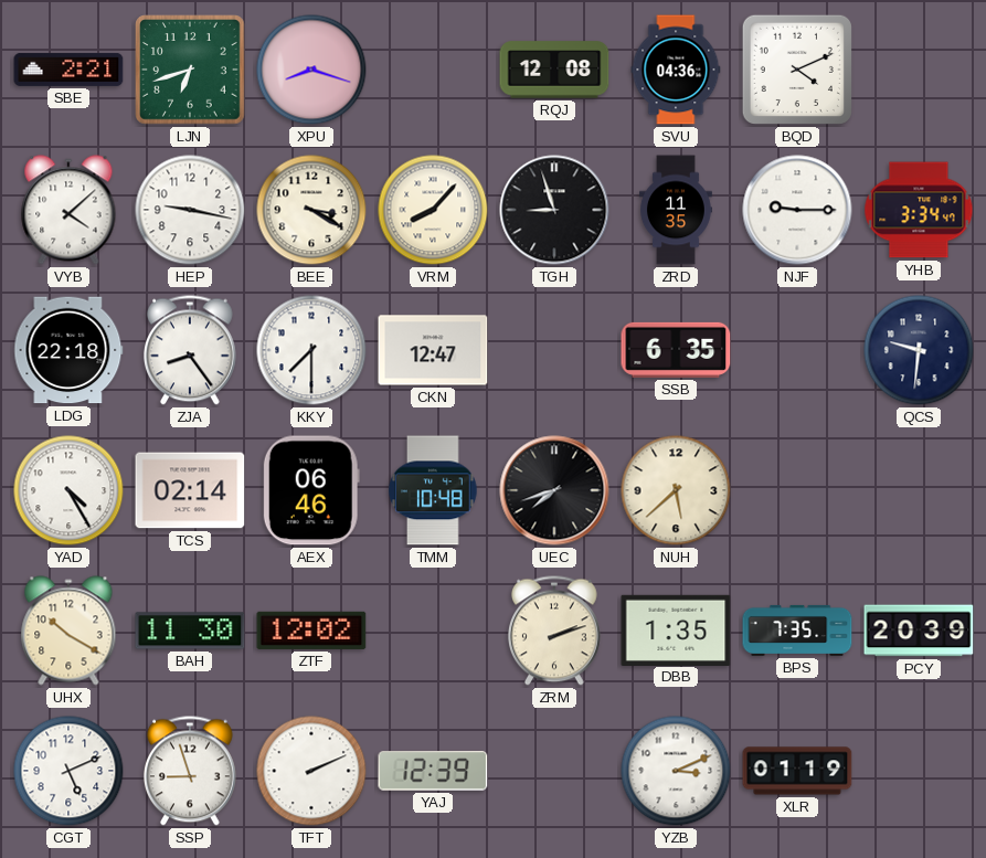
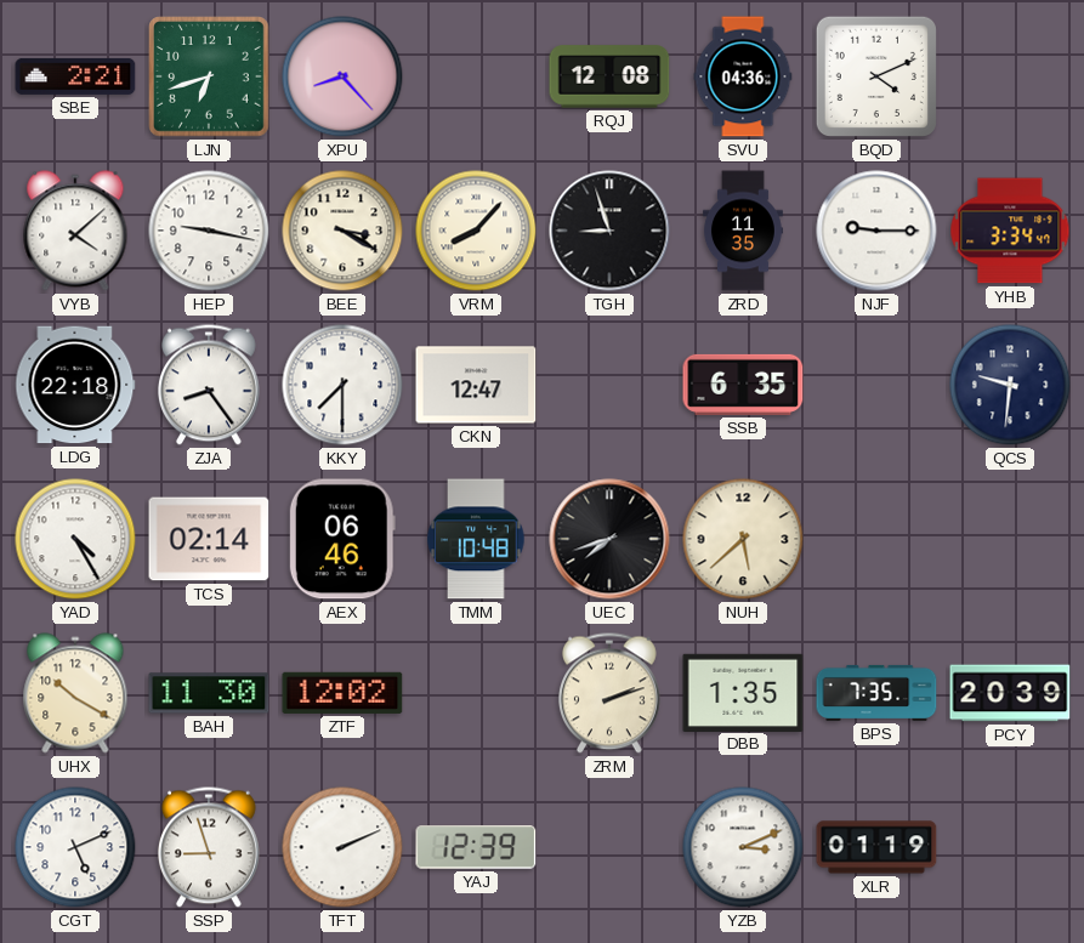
XPU: 8:18 -> 8:23 (342, 76)
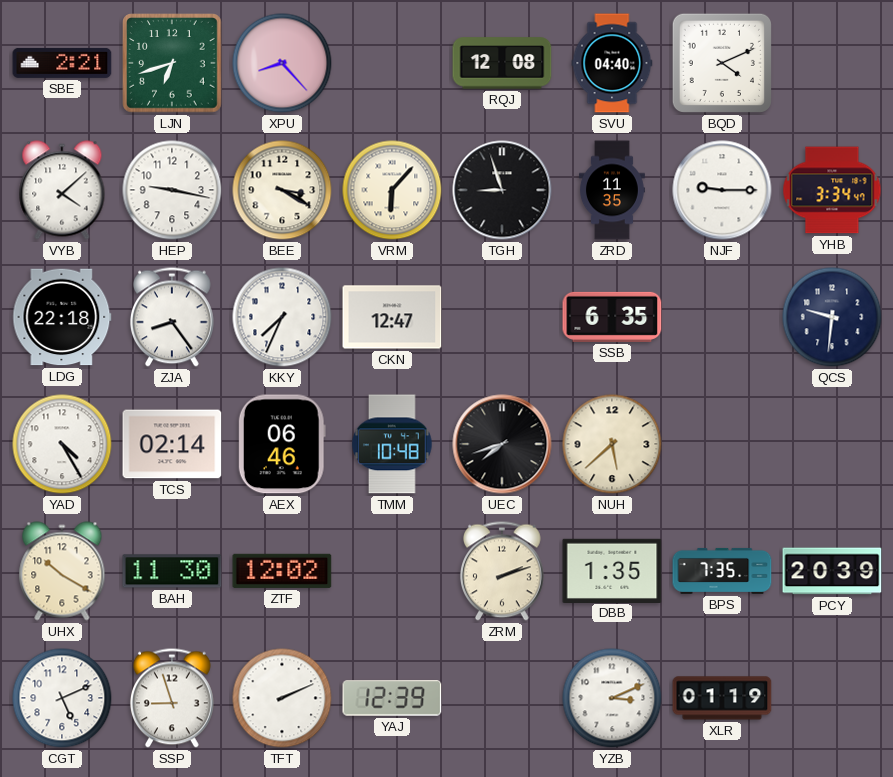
SVU: 04:36 -> 04:40 (612, 63)
VRM: 8:07 -> 6:07 (392, 190)
KKY: 7:30 -> 7:34 (282, 317)
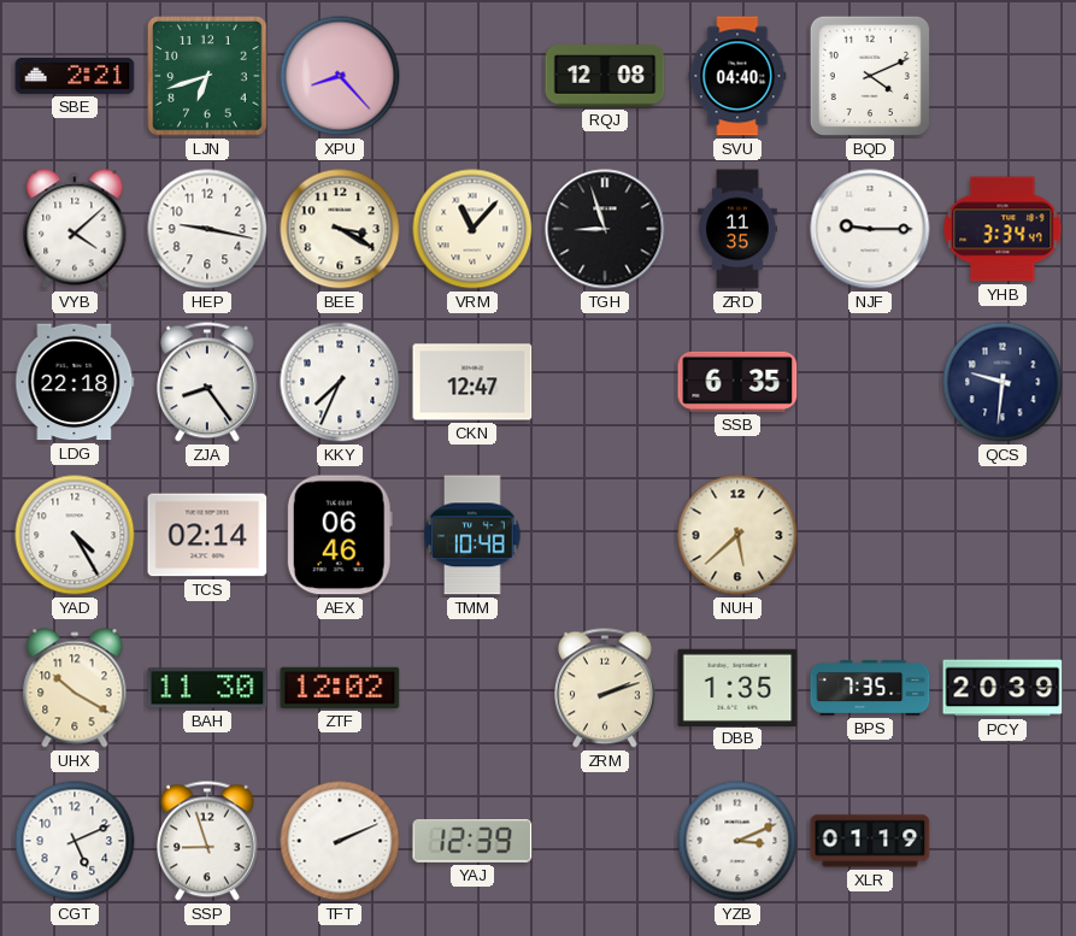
VRM: 6:07 -> 11:07 (472, 229)
UEC: 7:42 -> none (502, 444)
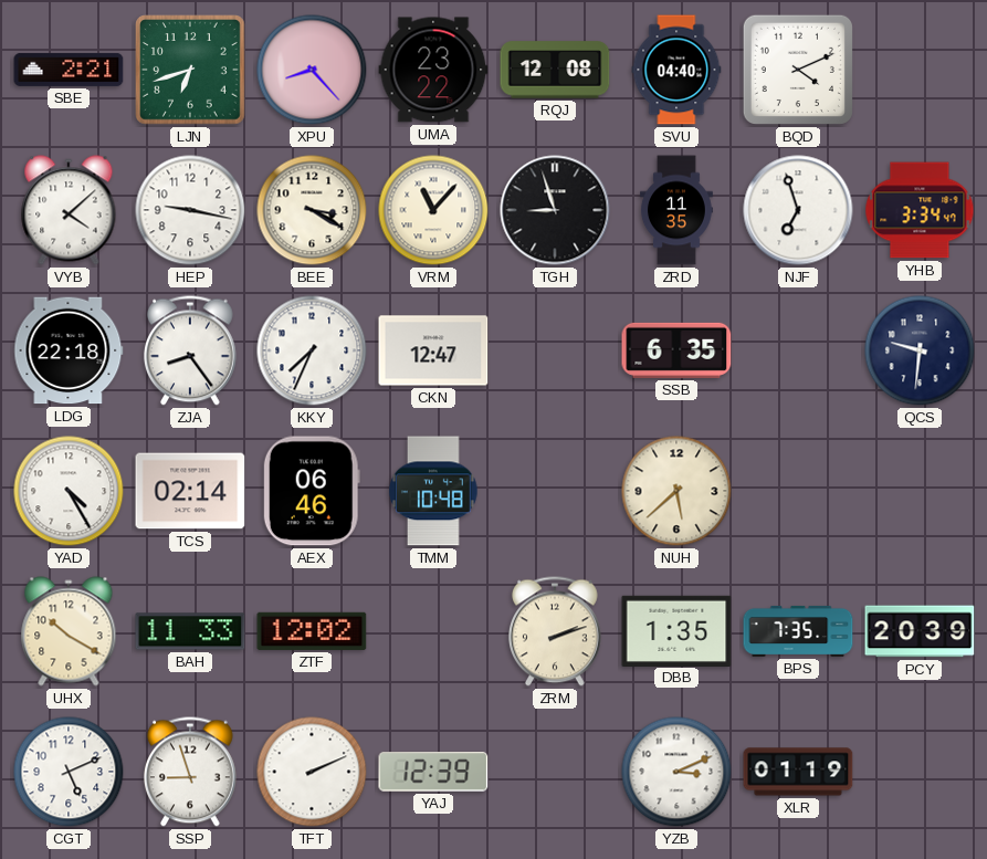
UMA: none -> 23:22 (433, 70)
NJF: 9:15 -> 6:57 (798, 210)
BAH: 11:30 -> 11:33 (190, 631)
